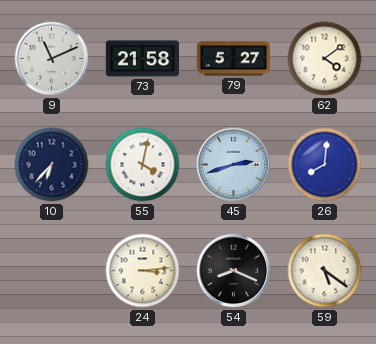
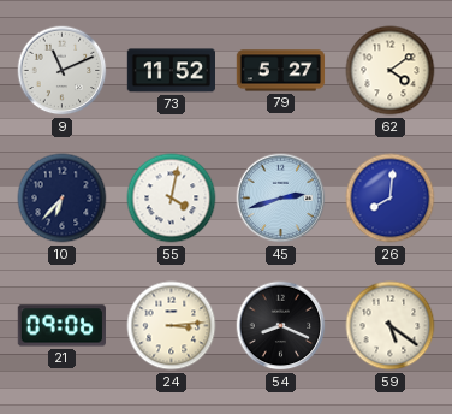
73: 21:58 -> 11:52 (171, 71)
21: none -> 09:06 (61, 326)
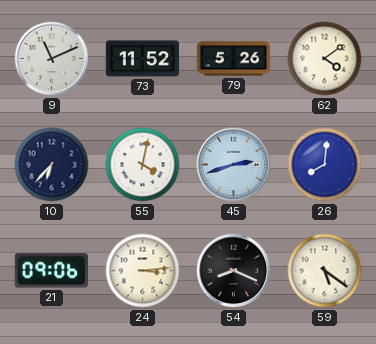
79: 5:27 -> 5:26 (234, 59)
